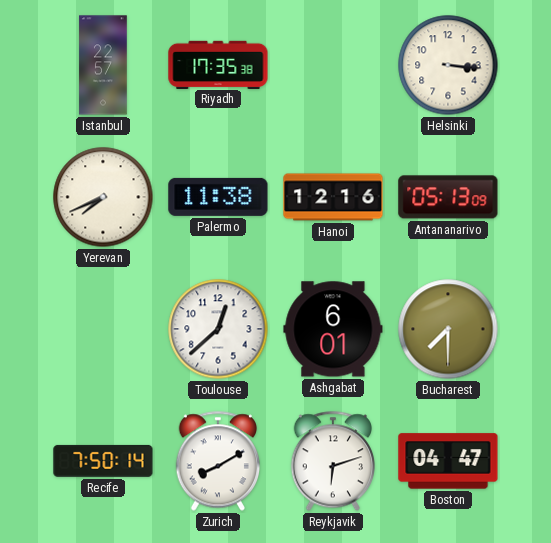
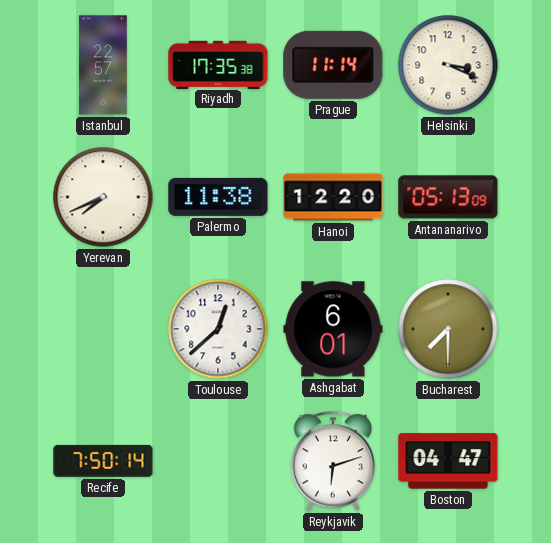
Prague: none -> 11:14 (333, 65)
Helsinki: 3:16 -> 3:19 (448, 65)
Hanoi: 12:16 -> 12:20 (333, 197)
Zurich: 8:10 -> none (217, 461)
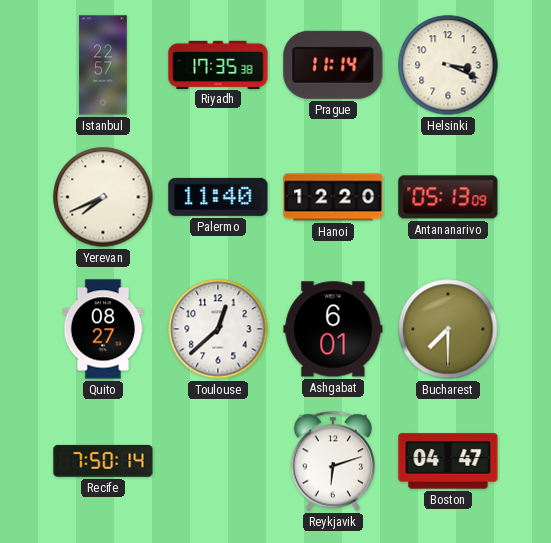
Palermo: 11:38 -> 11:40 (218, 197)
Quito: none -> 08:27 (103, 329)
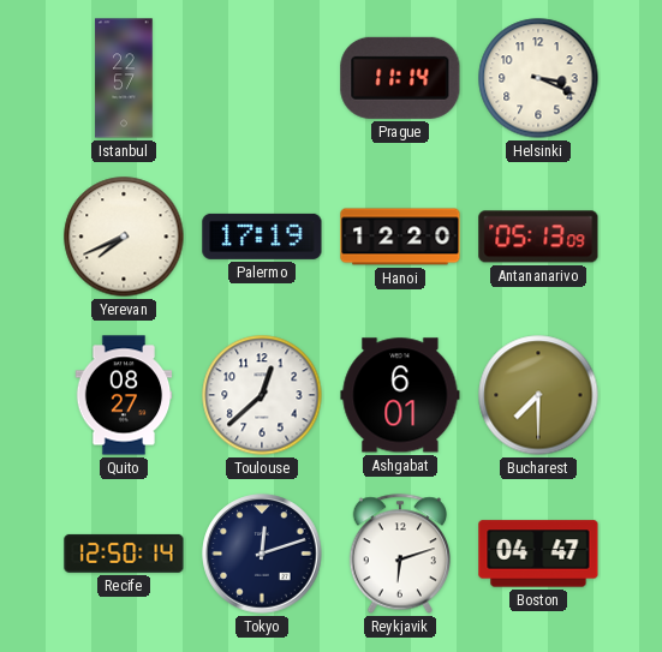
Riyadh: 17:35 -> none (218, 64)
Palermo: 11:40 -> 17:19 (262, 237)
Recife: 7:50 -> 12:50 (124, 554)
Tokyo: none -> 12:12 (262, 554)
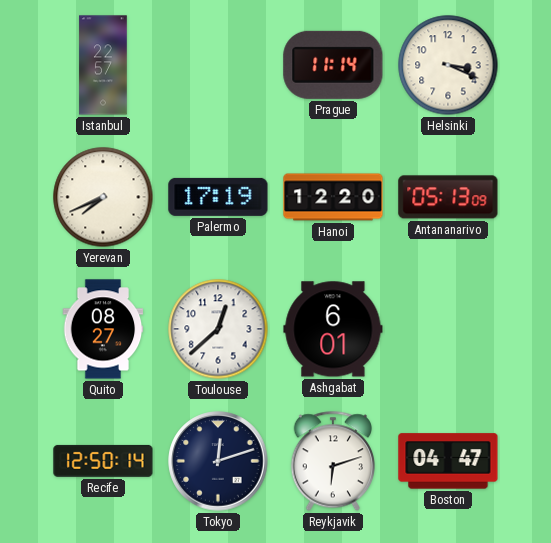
Bucharest: 7:30 -> none (538, 395)
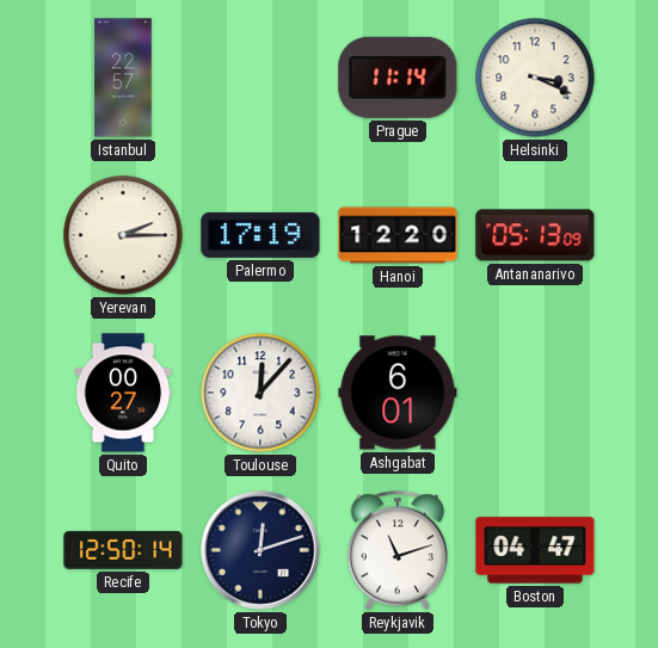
Yerevan: 7:41 -> 2:15 (123, 235)
Quito: 08:27 -> 00:27 (123, 393)
Toulouse: 12:38 -> 12:07 (260, 393)
Reykjavik: 6:12 -> 11:12 (396, 550)
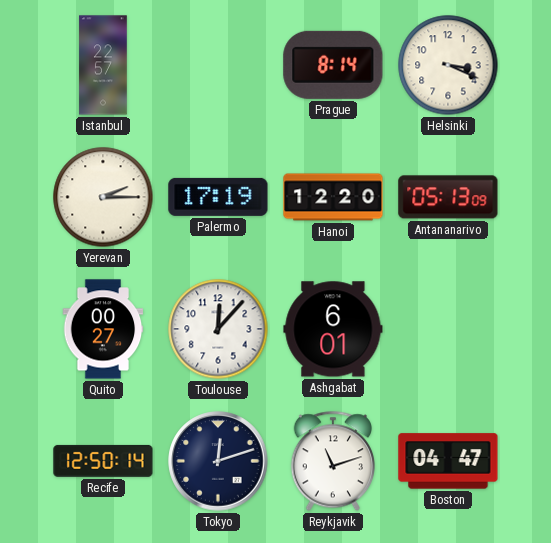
Prague: 11:14 -> 8:14 (333, 65)
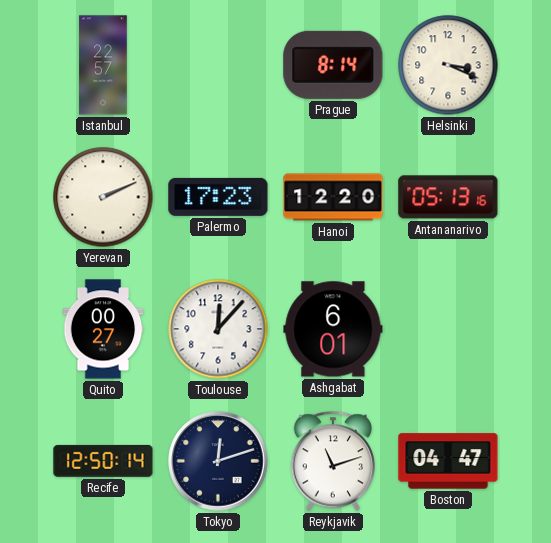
Yerevan: 2:15 -> 2:11 (103, 197)
Palermo: 17:19 -> 17:23 (218, 197)
Antananarivo: 05:13:09 -> 05:13:16 (448, 197)
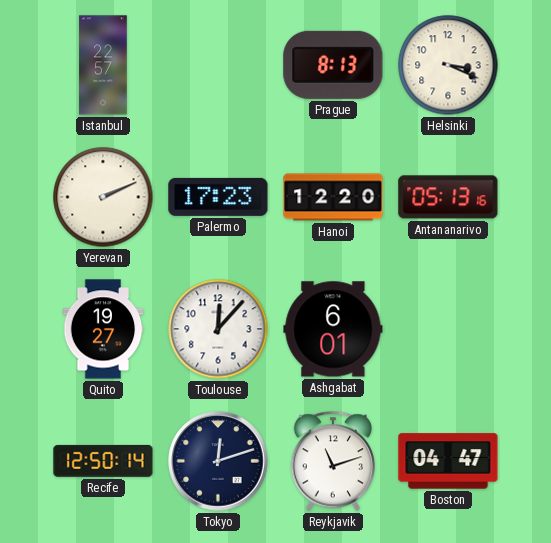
Prague: 8:14 -> 8:13 (333, 65)
Quito: 00:27 -> 19:27 (103, 329)
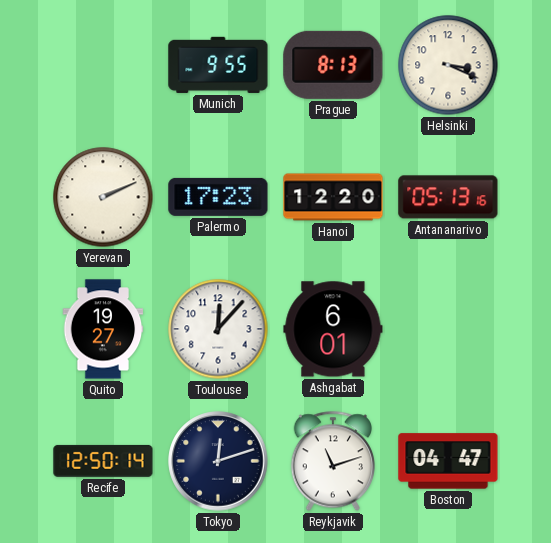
Istanbul: 22:57 -> none (103, 65)
Munich: none -> 9:55 (218, 65)
